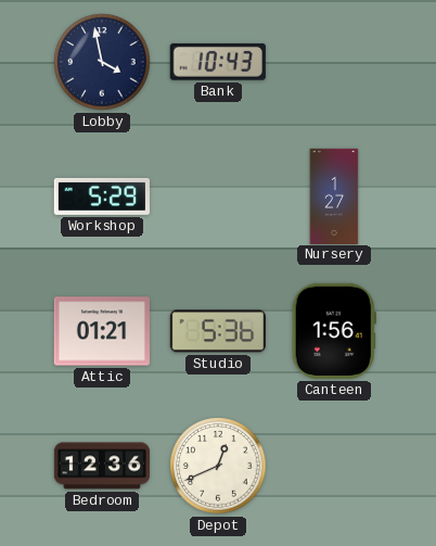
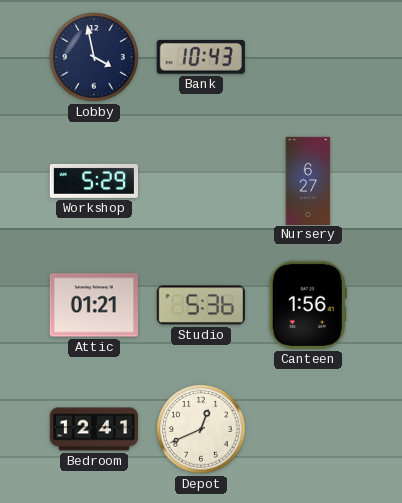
Nursery: 1:27 -> 6:27 (308, 180)
Bedroom: 12:36 -> 12:41 (93, 429)
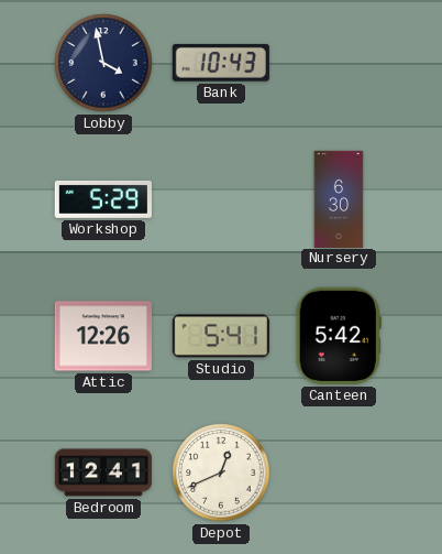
Nursery: 6:27 -> 6:30 (339, 198)
Attic: 01:21 -> 12:26 (103, 336)
Studio: 5:36 -> 5:41 (221, 336)
Canteen: 1:56 -> 5:42 (339, 336)
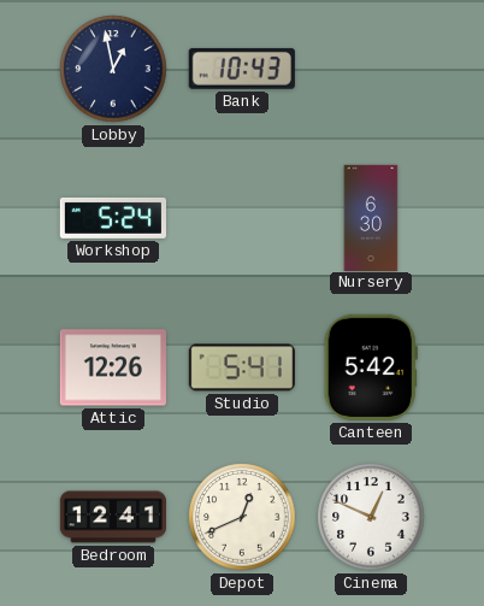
Lobby: 3:58 -> 12:58 (113, 69)
Workshop: 5:29 -> 5:24 (112, 218)
Cinema: none -> 12:49 (371, 517)
